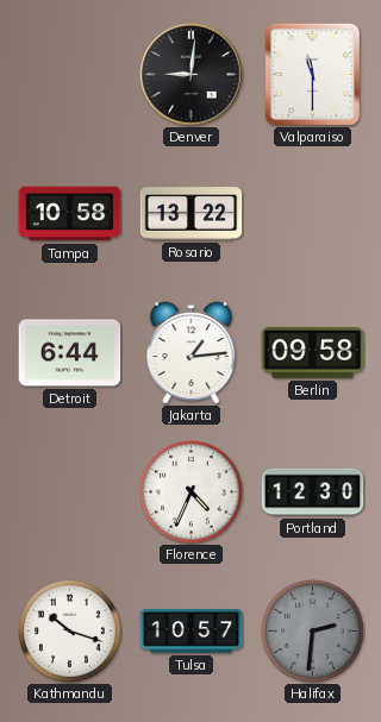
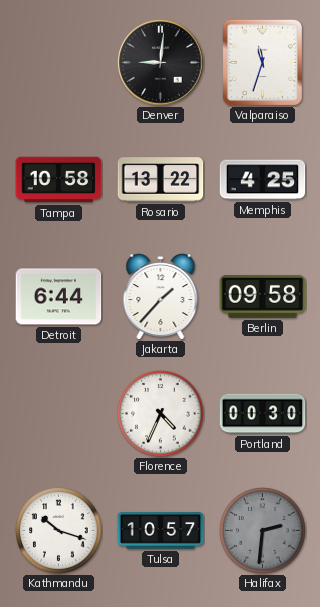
Valparaiso: 11:30 -> 11:33 (262, 62)
Memphis: none -> 4:25 (263, 180)
Jakarta: 1:14 -> 1:37 (161, 297)
Portland: 12:30 -> 00:30 (263, 414)
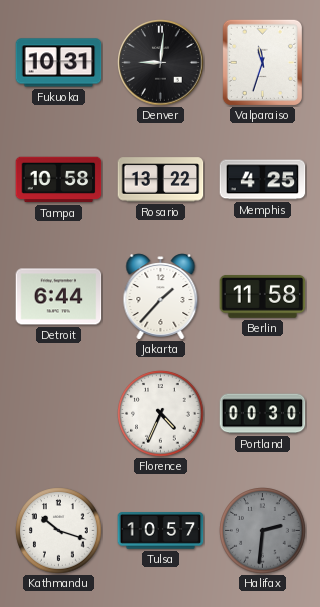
Fukuoka: none -> 10:31 (59, 63)
Berlin: 09:58 -> 11:58 (263, 297)
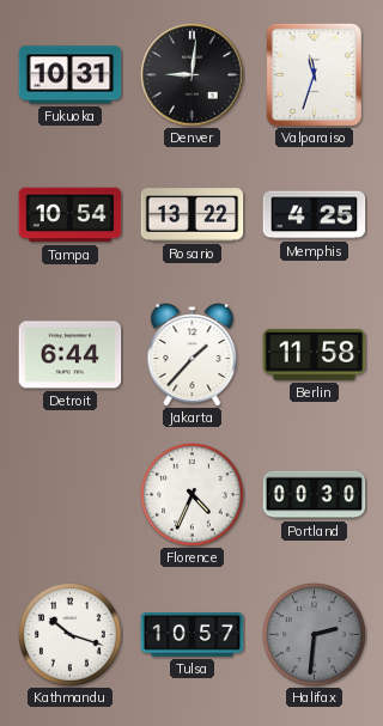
Tampa: 10:58 -> 10:54 (71, 215)
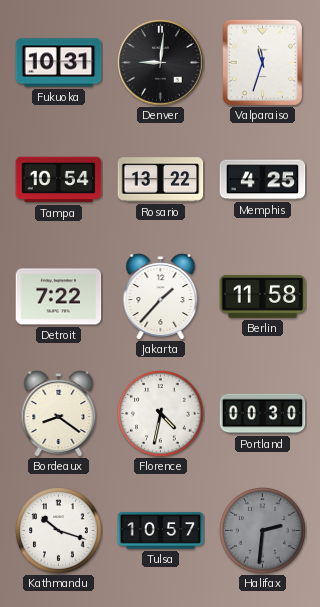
Detroit: 6:44 -> 7:22 (59, 297)
Bordeaux: none -> 8:21 (59, 414)
Florence: 4:34 -> 4:32 (161, 414)
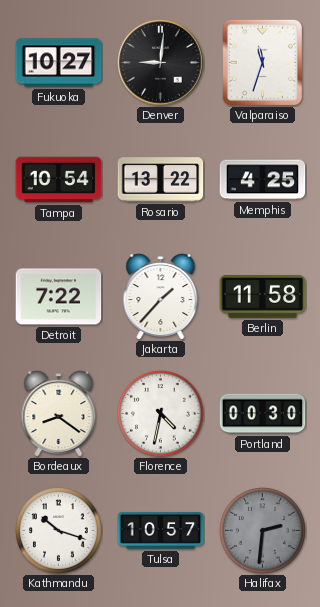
Fukuoka: 10:31 -> 10:27 (59, 63)
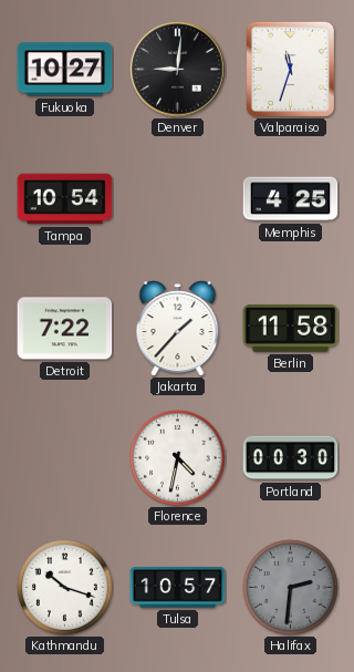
Rosario: 13:22 -> none (161, 180)
Bordeaux: 8:21 -> none (59, 414)
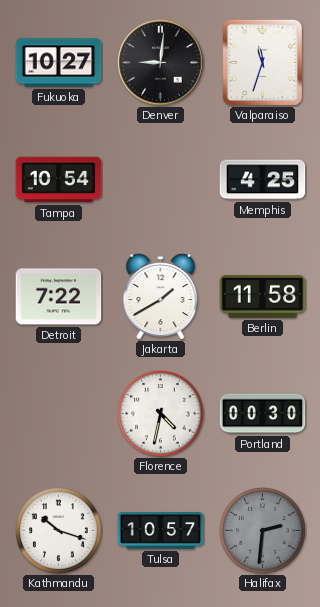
Jakarta: 1:37 -> 1:40 (161, 297)
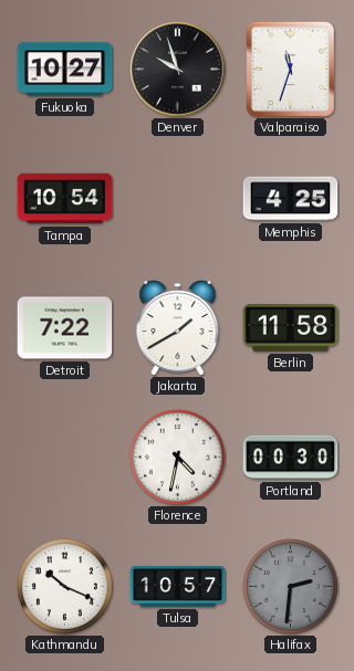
Denver: 9:01 -> 9:57 (178, 70)
Kathmandu: 10:18 -> 10:19 (65, 587)
